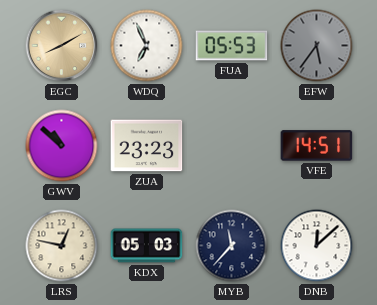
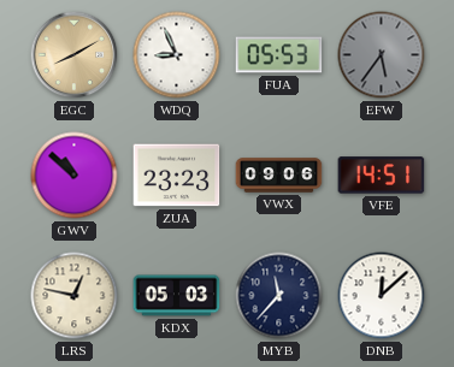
WDQ: 6:56 -> 8:56 (177, 55)
VWX: none -> 09:06 (279, 176)
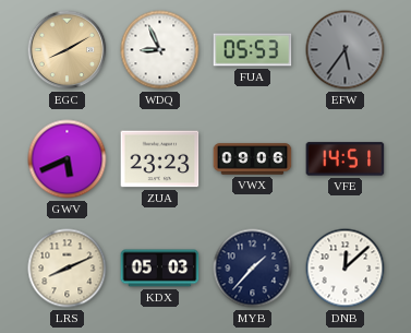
GWV: 10:52 -> 5:41 (68, 159)
LRS: 12:47 -> 8:11 (68, 269)
MYB: 11:37 -> 1:37 (253, 269)
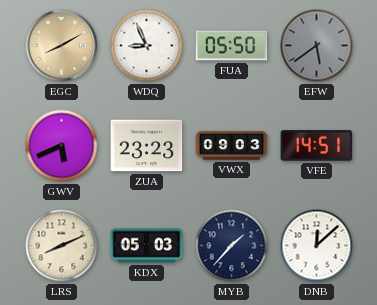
FUA: 05:53 -> 05:50 (232, 46)
EFW: 5:36 -> 5:39 (317, 46)
VWX: 09:06 -> 09:03 (232, 146)
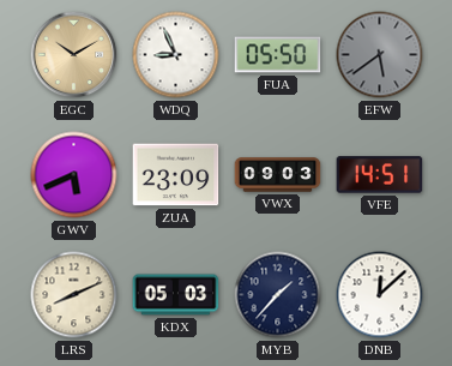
EGC: 8:10 -> 10:10 (74, 55)
ZUA: 23:23 -> 23:09 (176, 175)
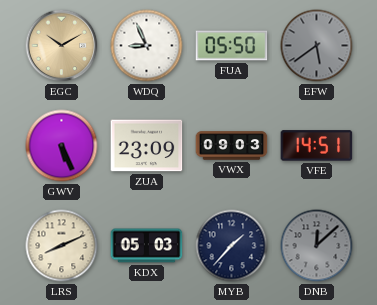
GWV: 5:41 -> 5:26 (62, 146)
DNB dial: white -> grey (317, 246)
